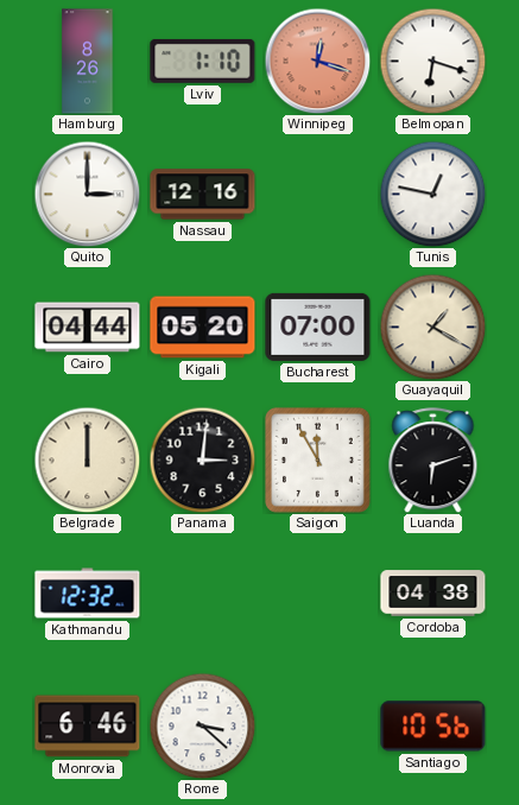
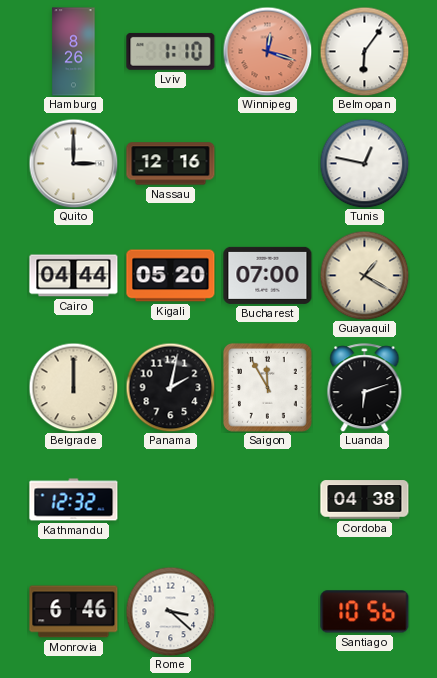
Belmopan: 6:18 -> 6:06 (364, 51)
Panama: 3:01 -> 2:02 (170, 387)
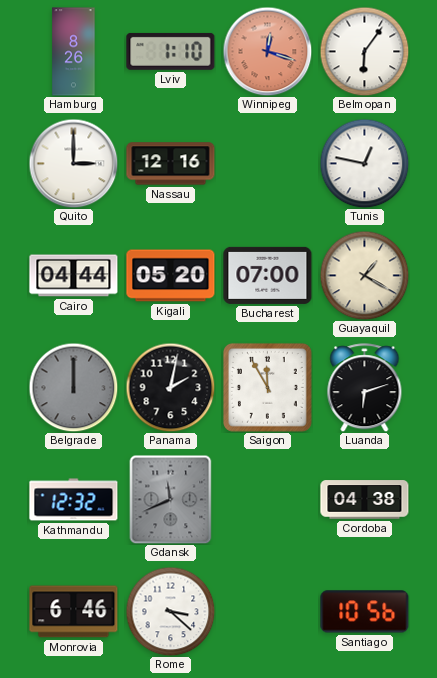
Belgrade dial: cream -> grey (73, 387)
Gdansk: none -> 11:41 (171, 499)
